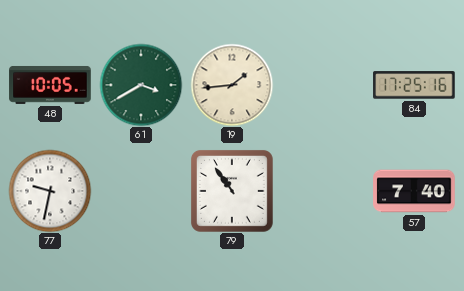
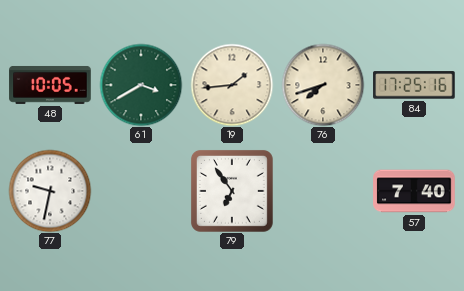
76: none -> 7:42 (323, 85)
79: 10:54 -> 6:54 (232, 191)
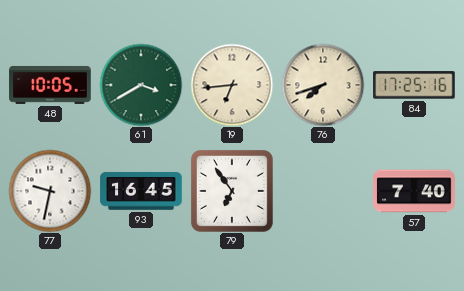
19: 1:44 -> 6:44 (232, 85)
93: none -> 16:45 (141, 191)
